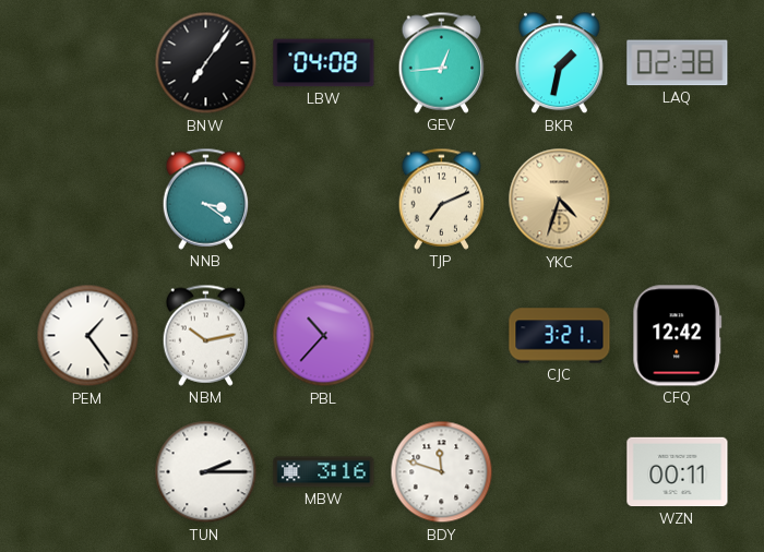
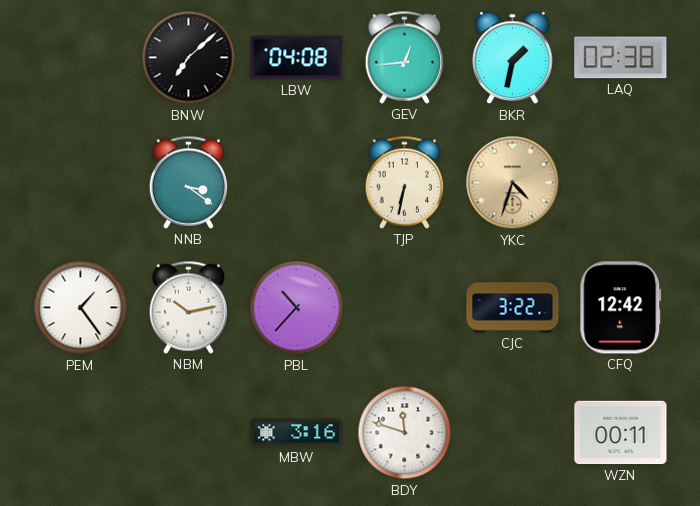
BNW: 7:06 -> 7:08 (189, 58)
TJP: 7:11 -> 6:32 (405, 182)
CJC: 3:21 -> 3:22 (513, 308)
TUN: 2:15 -> none (206, 472)
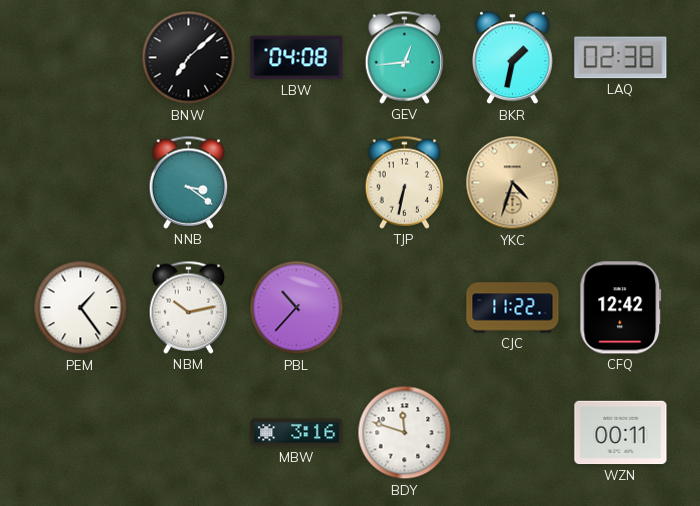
CJC: 3:22 -> 11:22 (513, 308)
